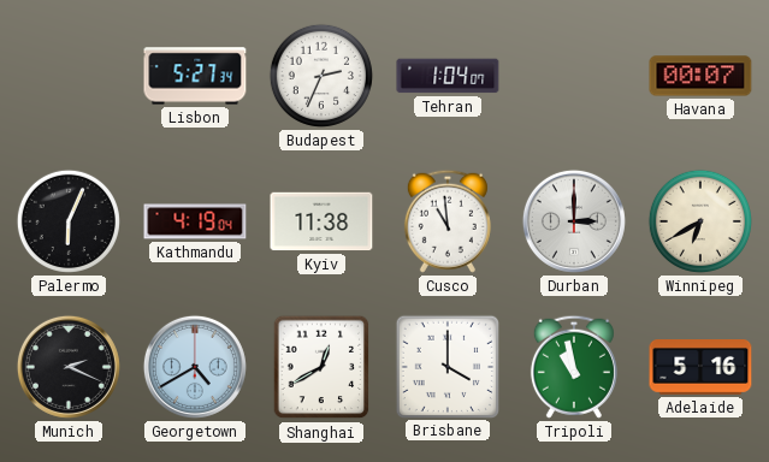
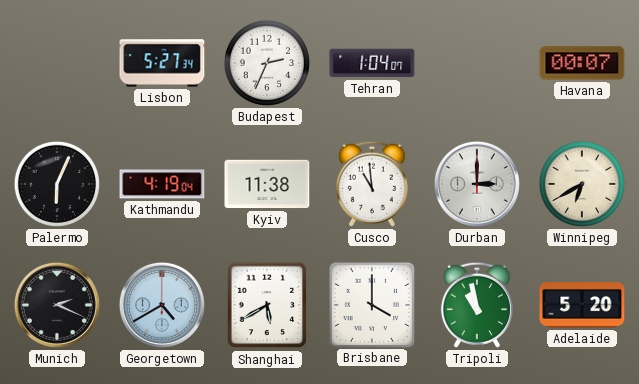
Shanghai: 12:40 -> 5:40 (267, 305)
Adelaide: 5:16 -> 5:20 (582, 306)
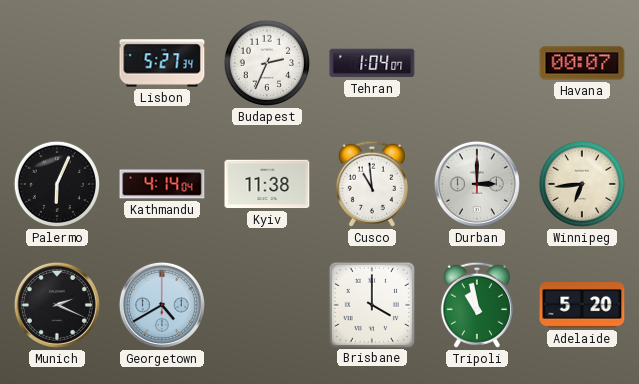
Kathmandu: 4:19 -> 4:14 (162, 184)
Winnipeg: 6:40 -> 6:44 (582, 184)
Shanghai: 5:40 -> none (267, 305)
